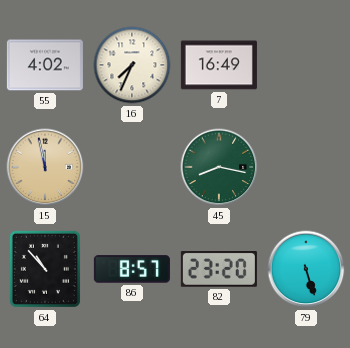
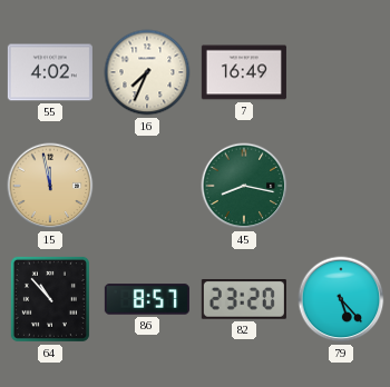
79: 5:27 -> 5:23 (341, 299)
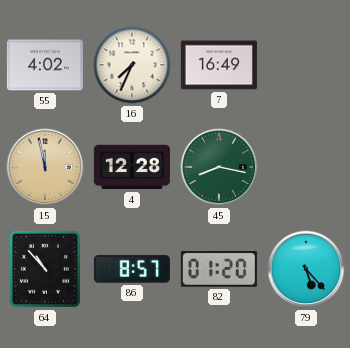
4: none -> 12:28 (132, 167)
82: 23:20 -> 01:20 (219, 270)
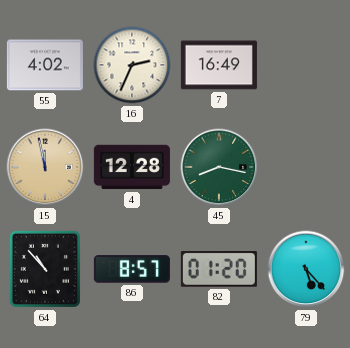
16: 7:34 -> 2:34 (132, 65)
